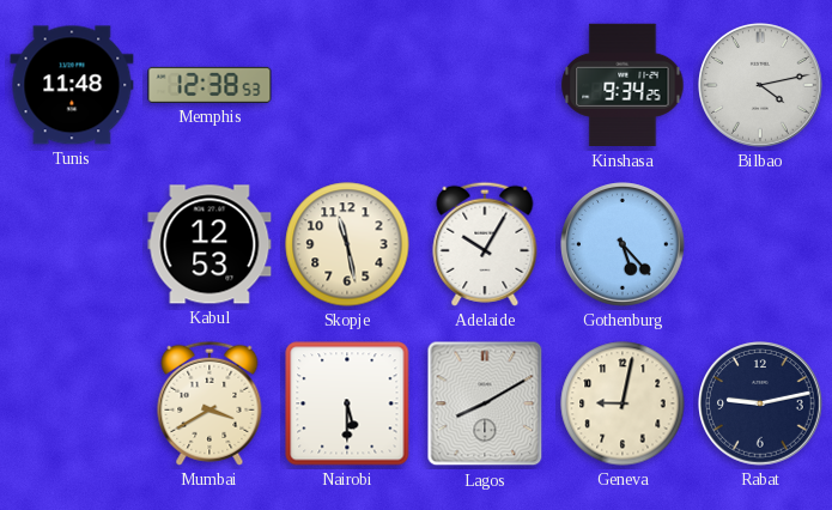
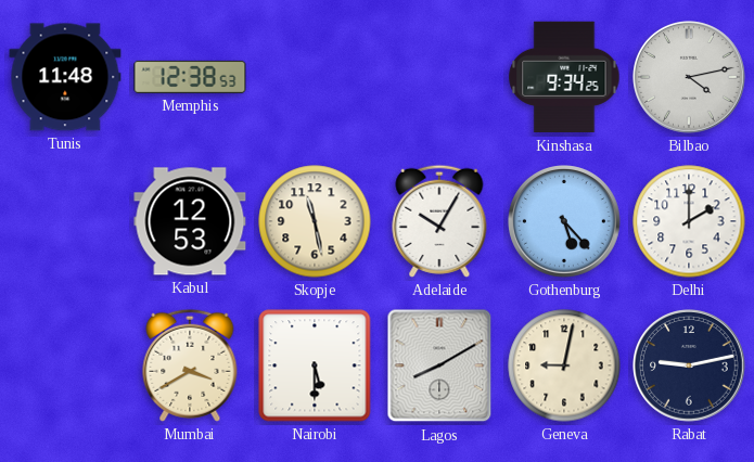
Delhi: none -> 2:00 (689, 221)
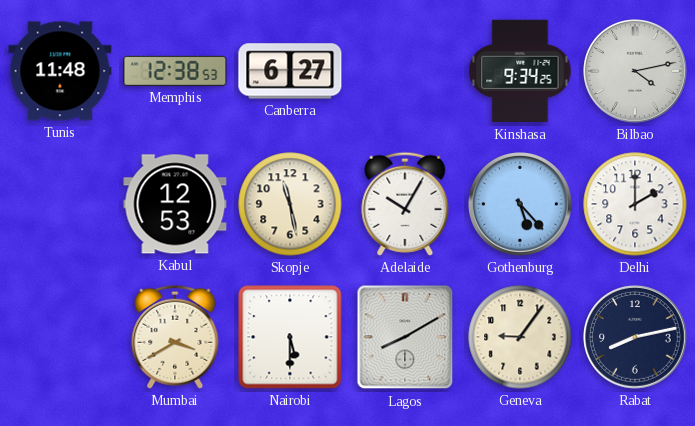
Canberra: none -> 6:27 (290, 71)
Geneva: 9:02 -> 9:06 (520, 337)
Rabat: 9:13 -> 8:13 (636, 338)
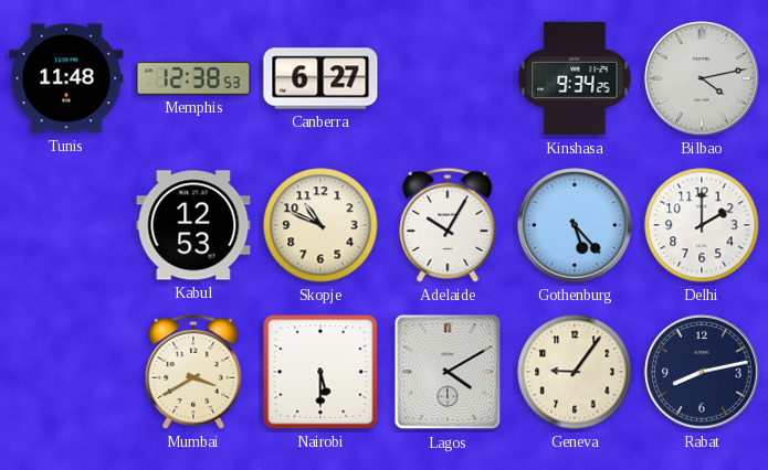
Skopje: 11:28 -> 10:49 (320, 225)
Lagos: 8:10 -> 4:10 (448, 372)
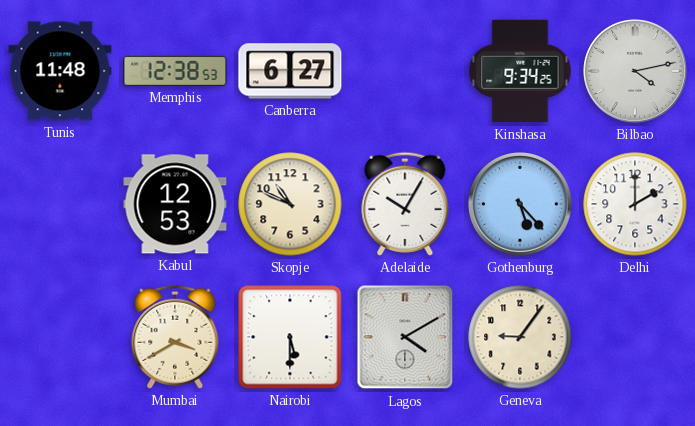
Rabat: 8:13 -> none (703, 373)
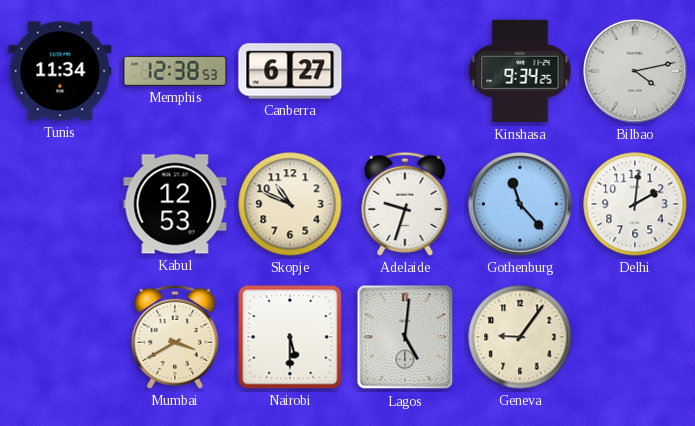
Tunis: 11:48 -> 11:34 (60, 71)
Adelaide: 10:05 -> 9:33 (405, 204)
Gothenburg: 5:23 -> 11:23 (521, 205)
Delhi: 2:00 -> 2:01 (635, 204)
Lagos: 4:10 -> 5:01 (405, 337)
